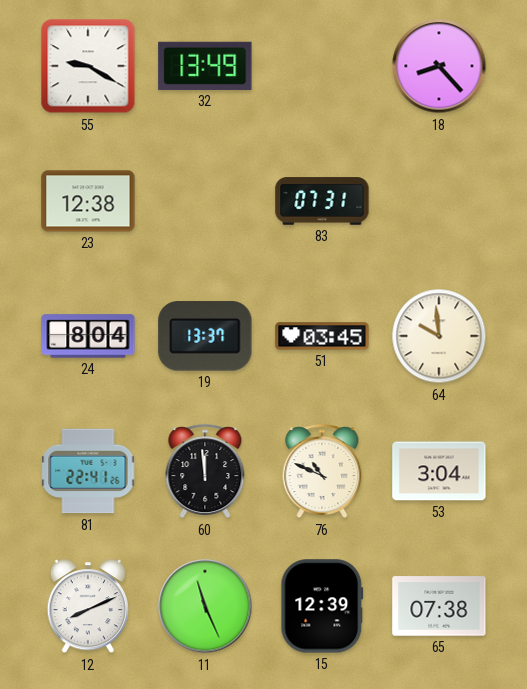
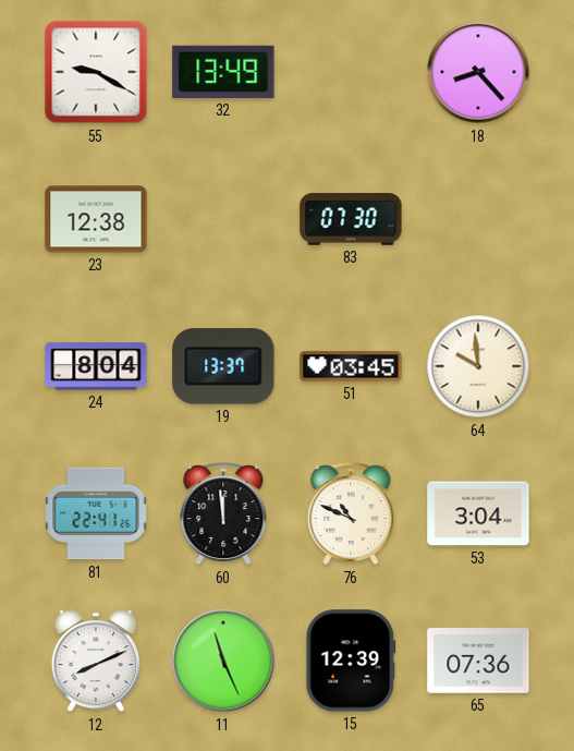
83: 07:31 -> 07:30 (351, 219)
65: 07:38 -> 07:36 (478, 661)
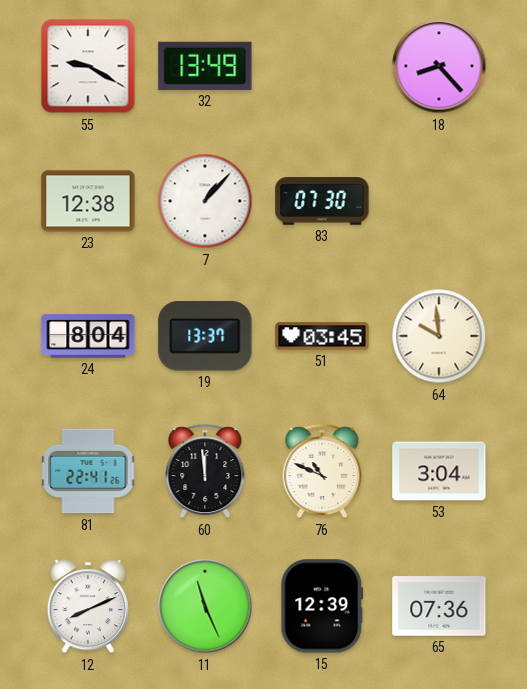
7: none -> 1:07 (205, 201)
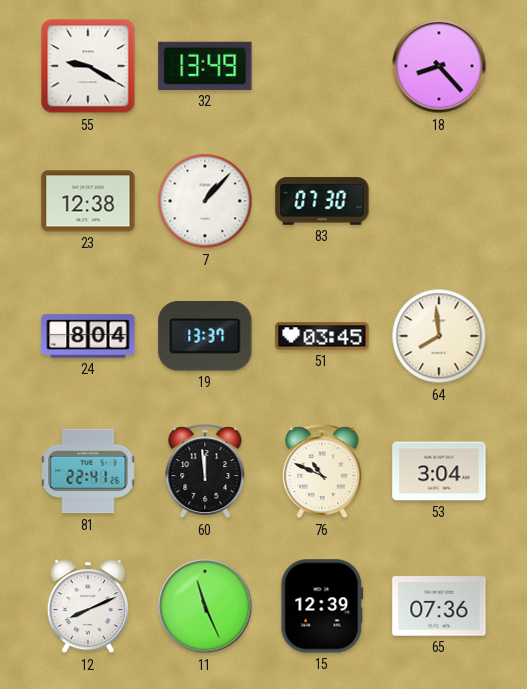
64: 9:59 -> 7:59 (439, 336)
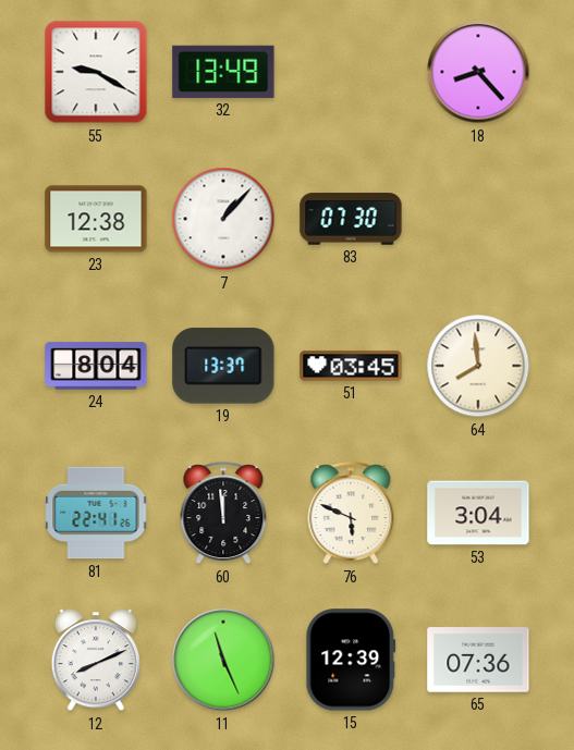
76: 10:49 -> 5:49 (351, 514)
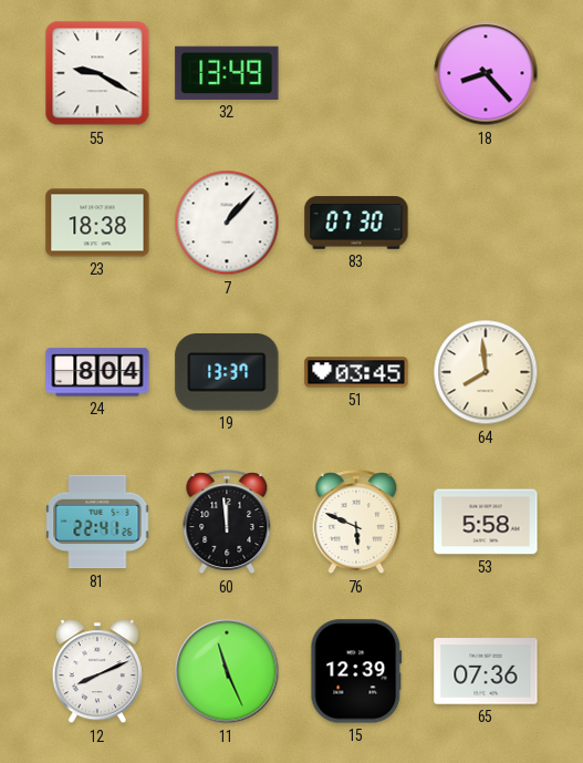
23: 12:38 -> 18:38 (97, 223)
53: 3:04 -> 5:58 (486, 522)
